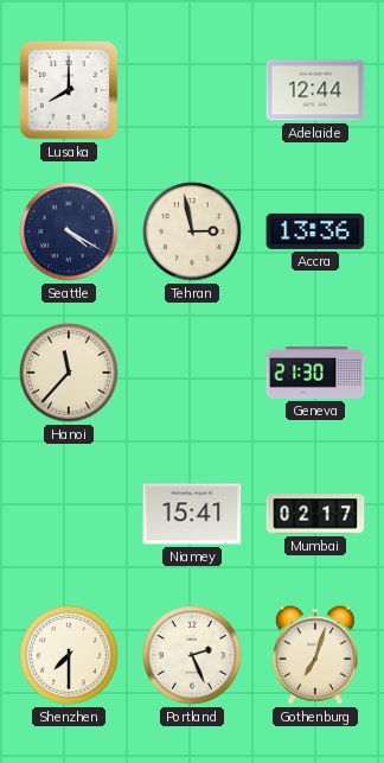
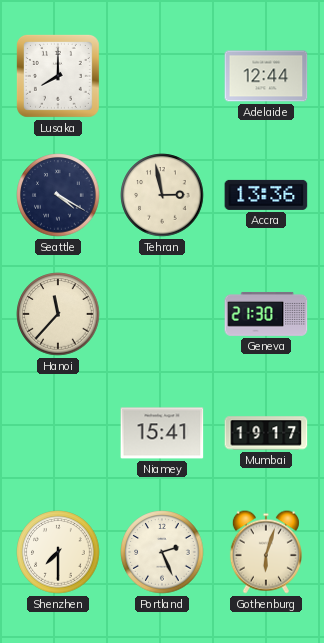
Mumbai: 02:17 -> 19:17 (266, 433)
Gothenburg: 7:03 -> 6:03 (266, 552)
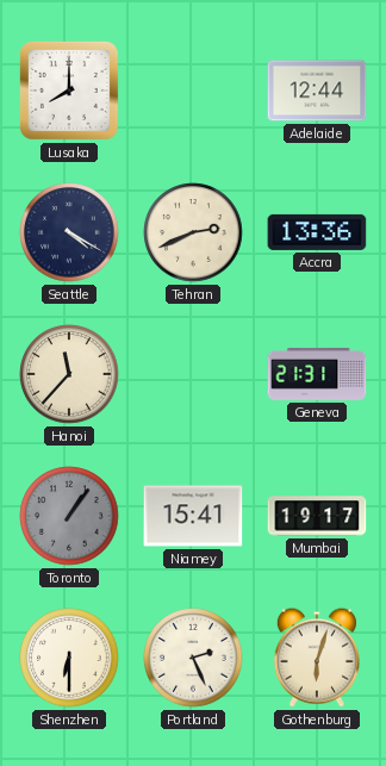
Tehran: 2:58 -> 2:41 (193, 232)
Geneva: 21:30 -> 21:31 (317, 374)
Toronto: none -> 1:06 (69, 516)
Shenzhen: 7:30 -> 6:30 (69, 658)
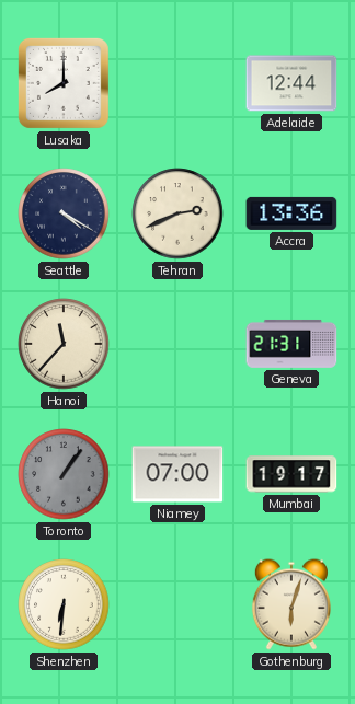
Niamey: 15:41 -> 07:00 (177, 474)
Shenzhen: 6:30 -> 6:31 (64, 604)
Portland: 2:26 -> none (193, 658)
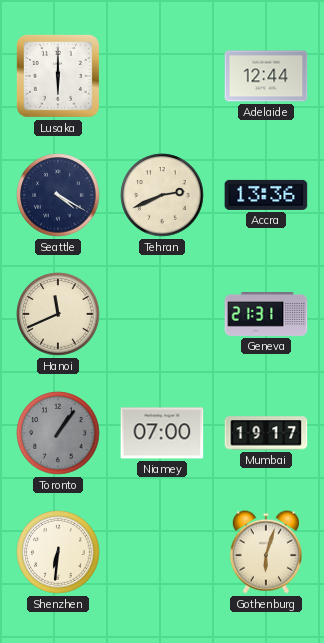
Lusaka: 8:00 -> 6:00 (58, 76)
Hanoi: 11:37 -> 11:41 (58, 314)
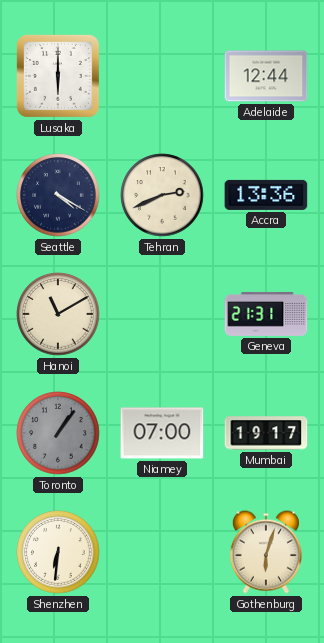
Hanoi: 11:41 -> 11:10 (58, 314)
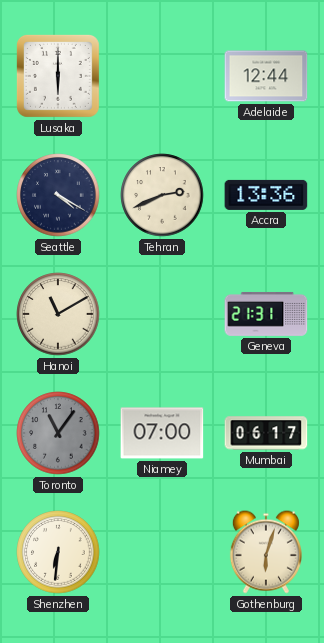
Toronto: 1:06 -> 11:06 (58, 433)
Mumbai: 19:17 -> 06:17 (266, 433)
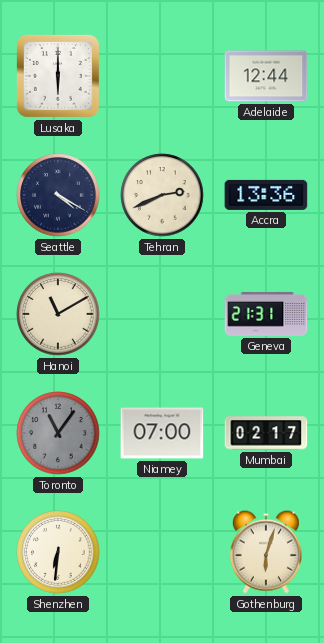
Mumbai: 06:17 -> 02:17 (266, 433)
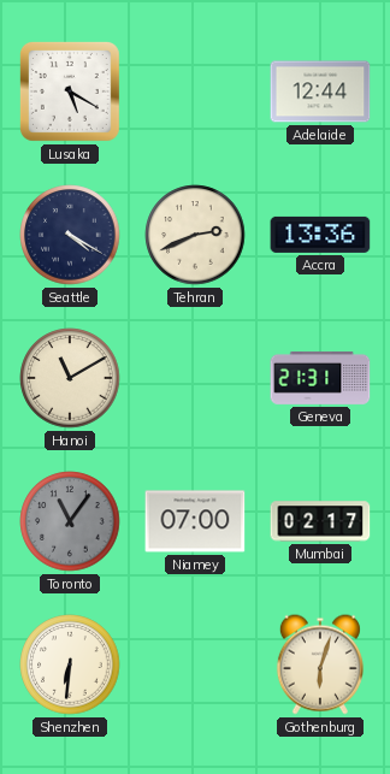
Lusaka: 6:00 -> 5:20 (70, 91)
